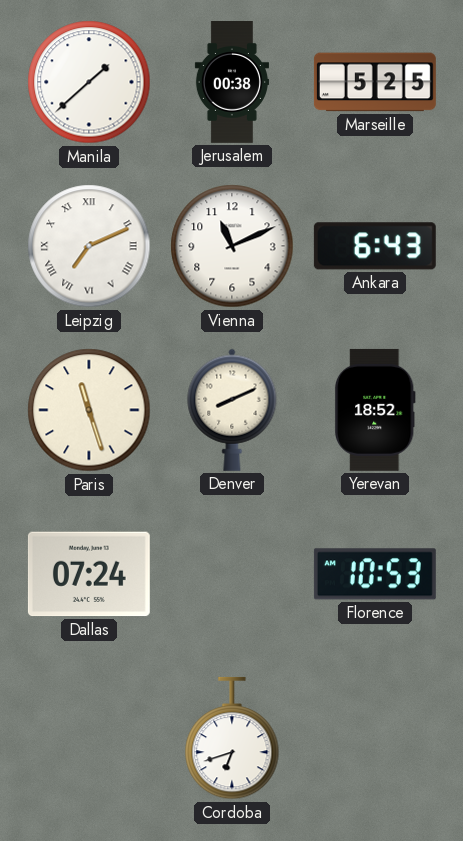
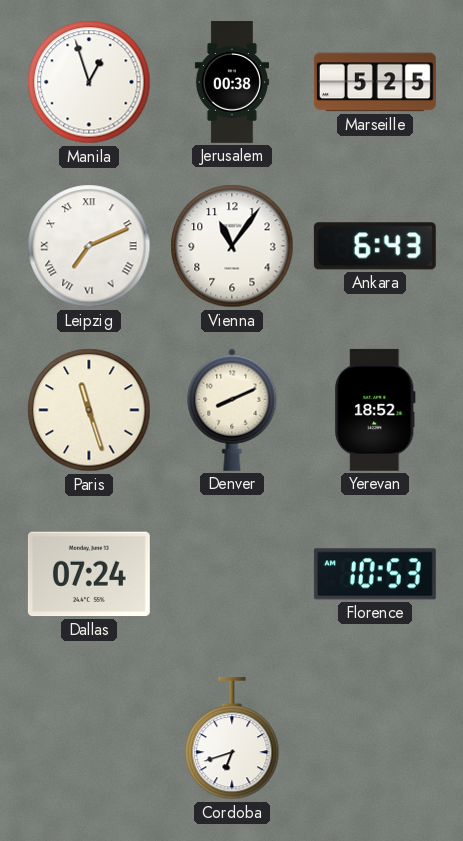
Manila: 1:38 -> 12:57 (89, 82)
Vienna: 11:11 -> 11:06 (232, 246)
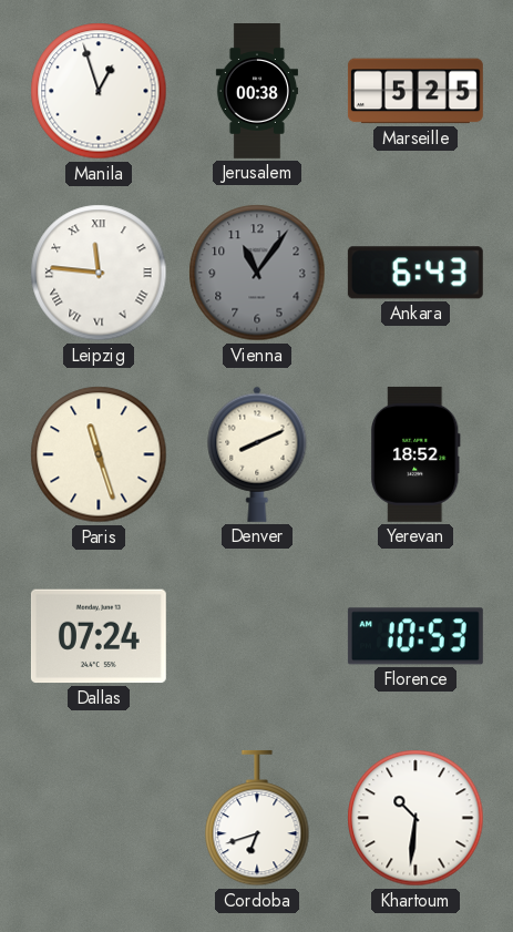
Leipzig: 7:11 -> 11:46 (99, 273)
Vienna dial: white -> grey (257, 273)
Khartoum: none -> 10:31 (415, 818)
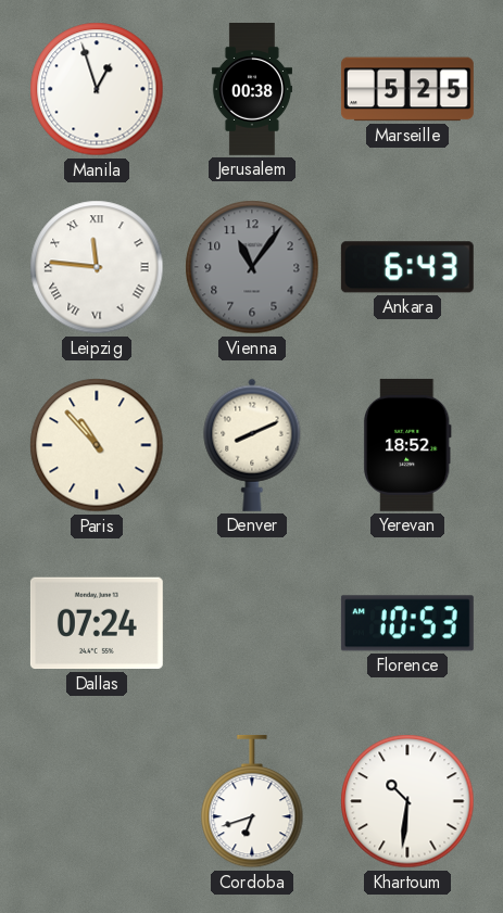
Paris: 11:27 -> 10:53 (97, 445)
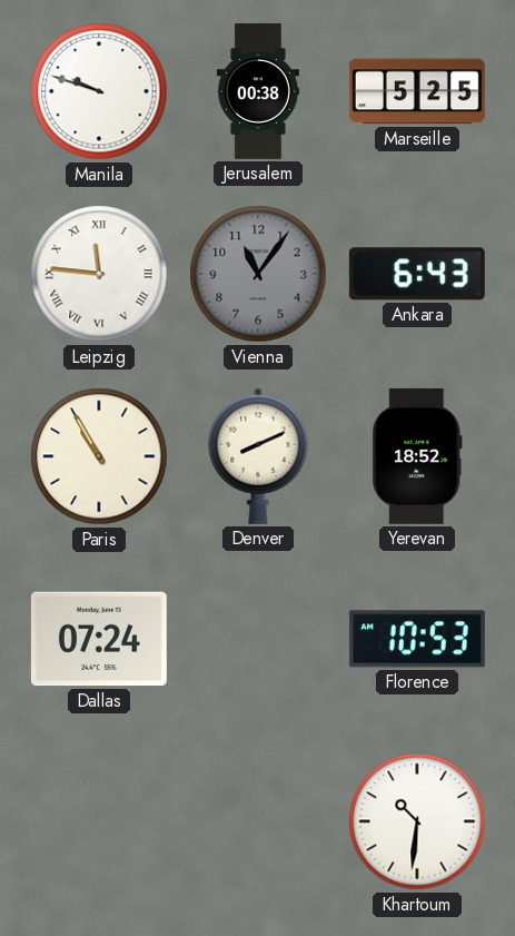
Manila: 12:57 -> 9:48 (99, 91)
Paris: 10:53 -> 10:55 (99, 456)
Cordoba: 6:42 -> none (252, 801)
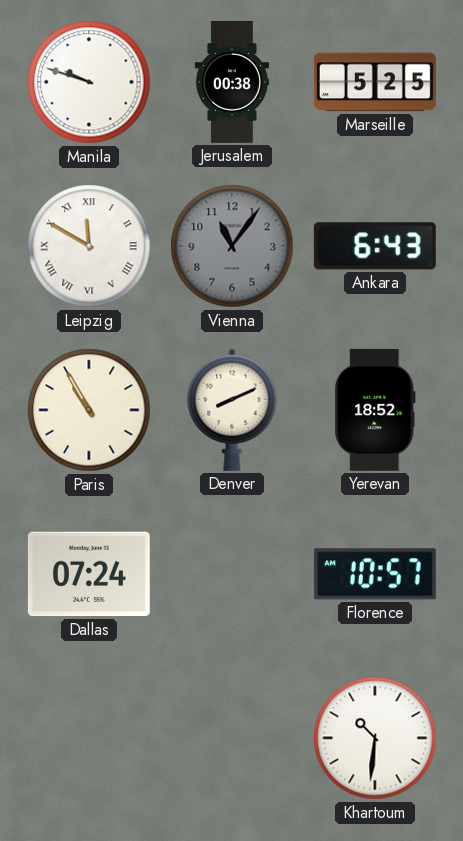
Leipzig: 11:46 -> 11:50 (89, 246)
Florence: 10:53 -> 10:57 (375, 574)
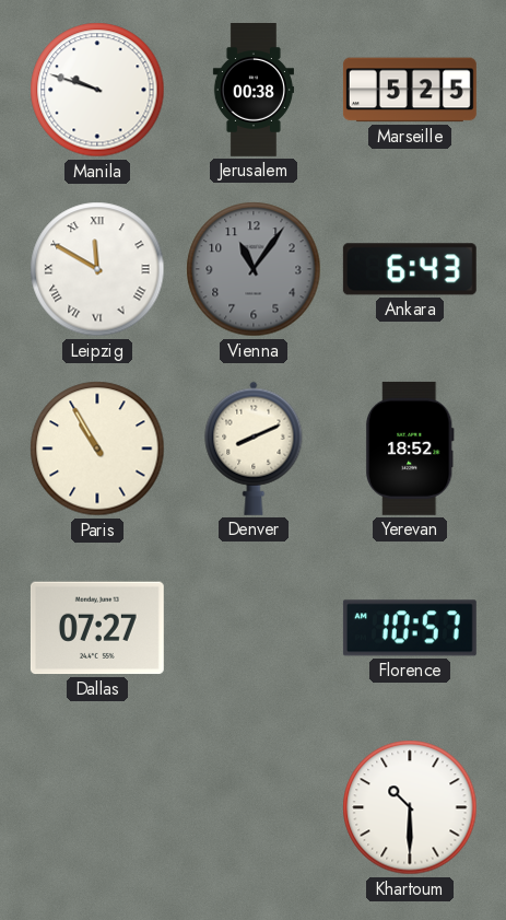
Dallas: 07:24 -> 07:27 (97, 628)
Khartoum: 10:31 -> 10:30 (410, 807)
